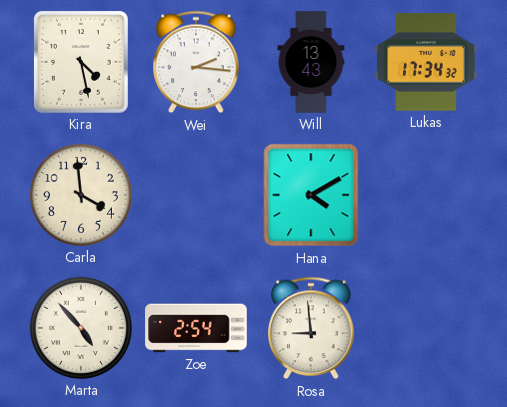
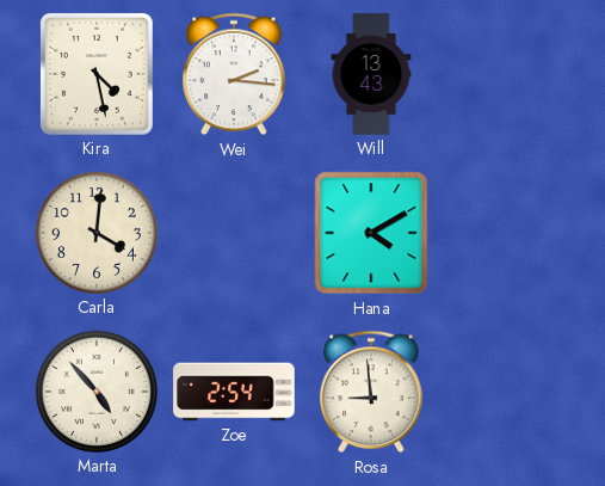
Lukas: 17:34 -> none (426, 62)
Carla: 3:59 -> 4:01 (97, 233)
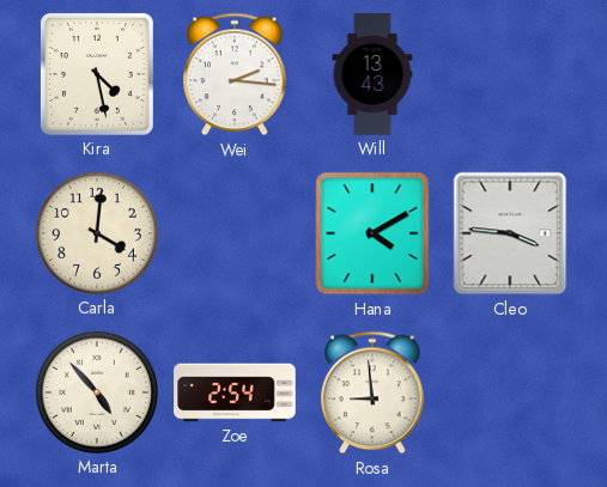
Cleo: none -> 3:46 (510, 233)
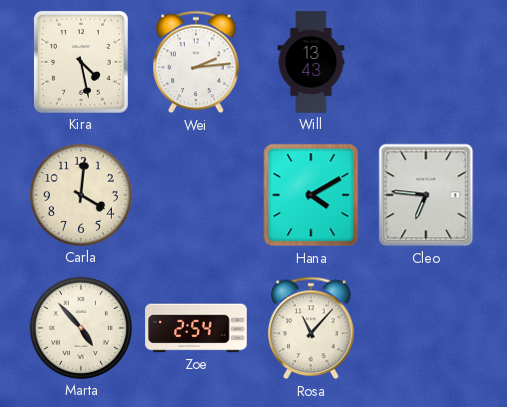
Wei: 2:16 -> 2:14 (196, 62)
Cleo: 3:46 -> 6:46 (426, 195)
Rosa: 8:59 -> 11:07 (311, 328)
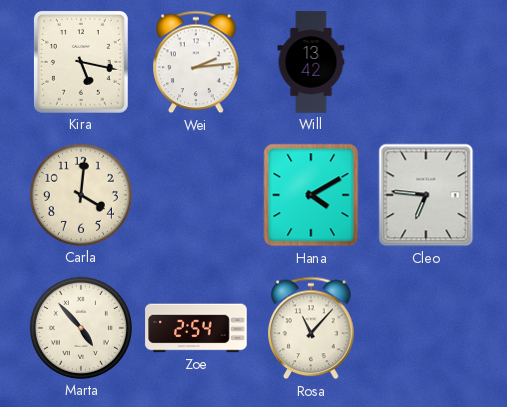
Kira: 4:28 -> 5:17 (81, 62)
Will: 13:43 -> 13:42 (311, 62)
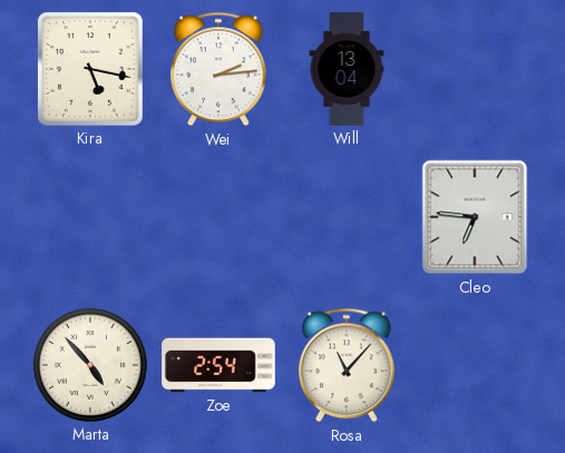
Will: 13:42 -> 13:04 (347, 69)
Carla: 4:01 -> none (81, 195)
Hana: 4:10 -> none (311, 195)
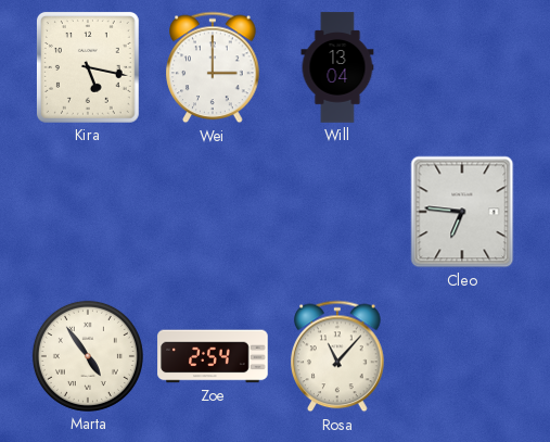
Wei: 2:14 -> 3:00 (213, 67)
Marta: 4:53 -> 4:54 (88, 356)
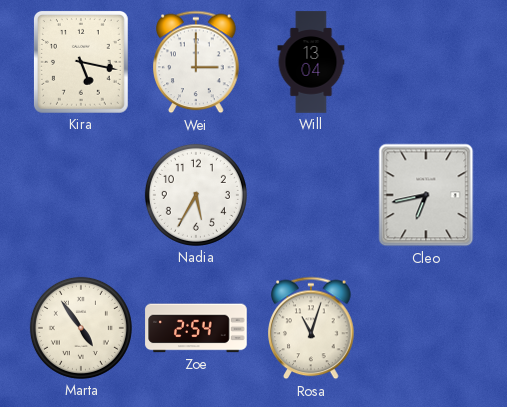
Nadia: none -> 5:35 (196, 195)
Cleo: 6:46 -> 6:43 (426, 195)
Rosa: 11:07 -> 11:03 (311, 328)
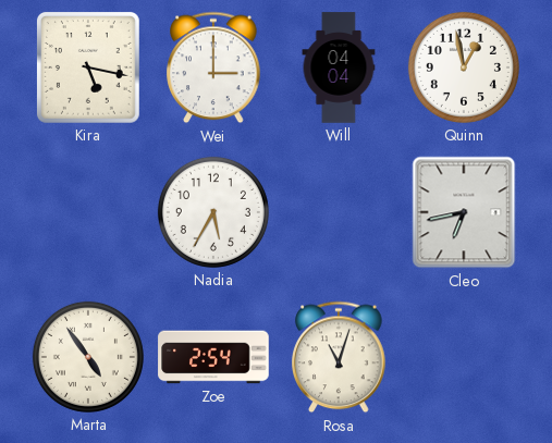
Will: 13:04 -> 04:04 (339, 67)
Quinn: none -> 12:58 (464, 67)
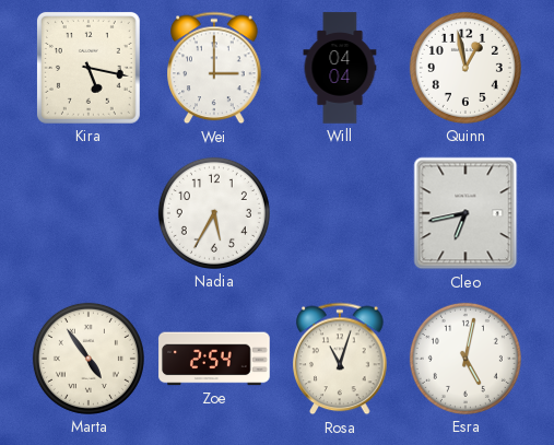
Esra: none -> 5:02 (465, 359)
